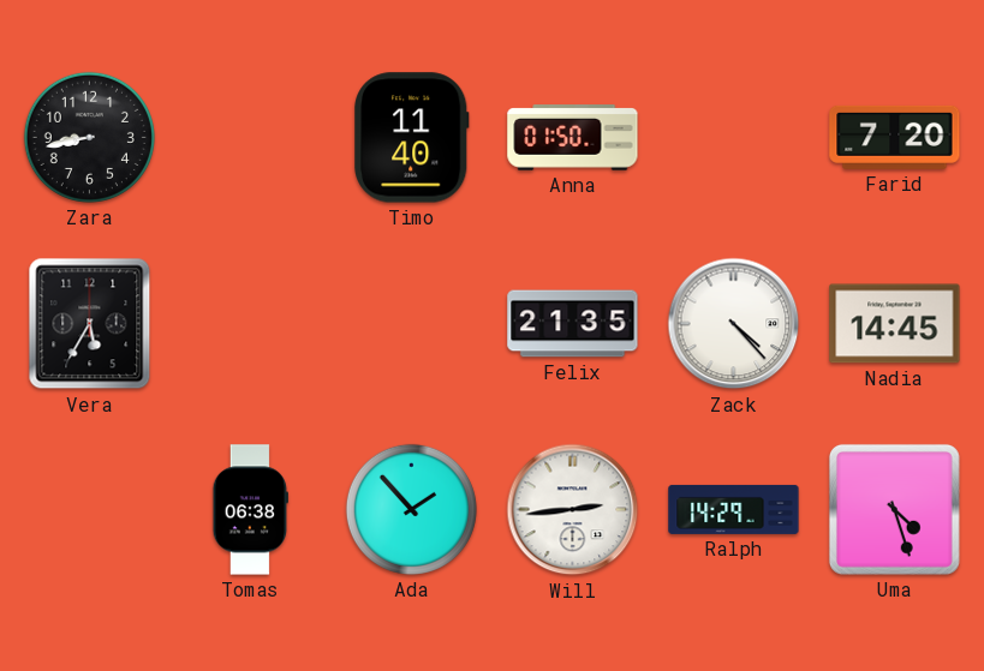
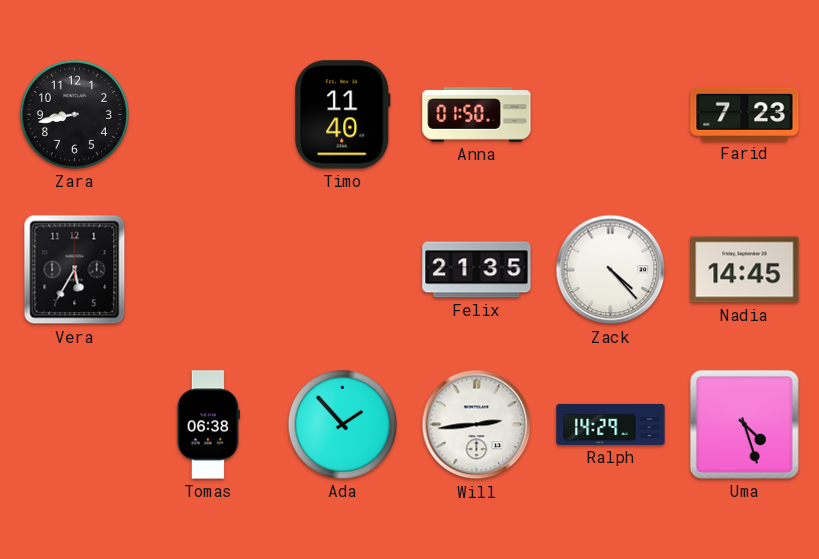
Farid: 7:20 -> 7:23 (745, 114)
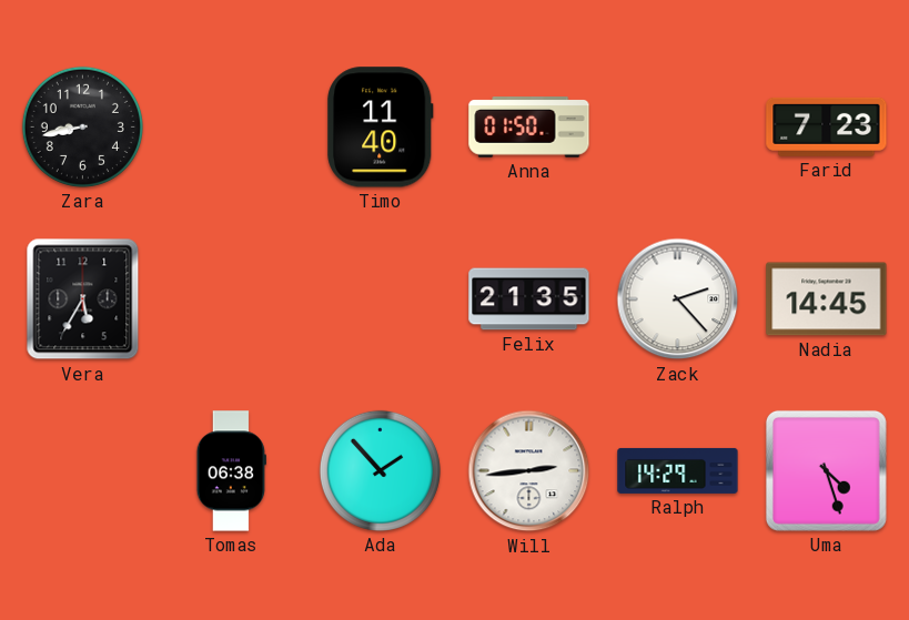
Zack: 4:23 -> 2:23 (678, 299)
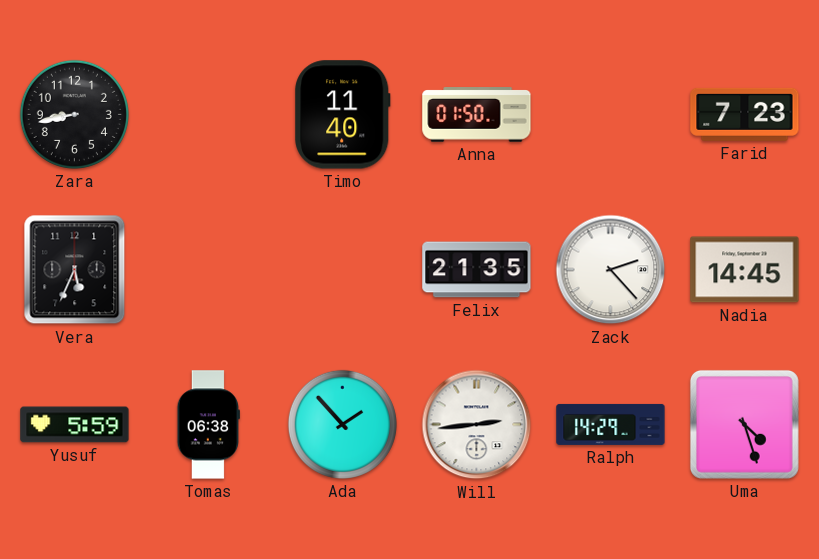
Vera: 5:35 -> 5:34 (75, 270)
Yusuf: none -> 5:59 (75, 425)
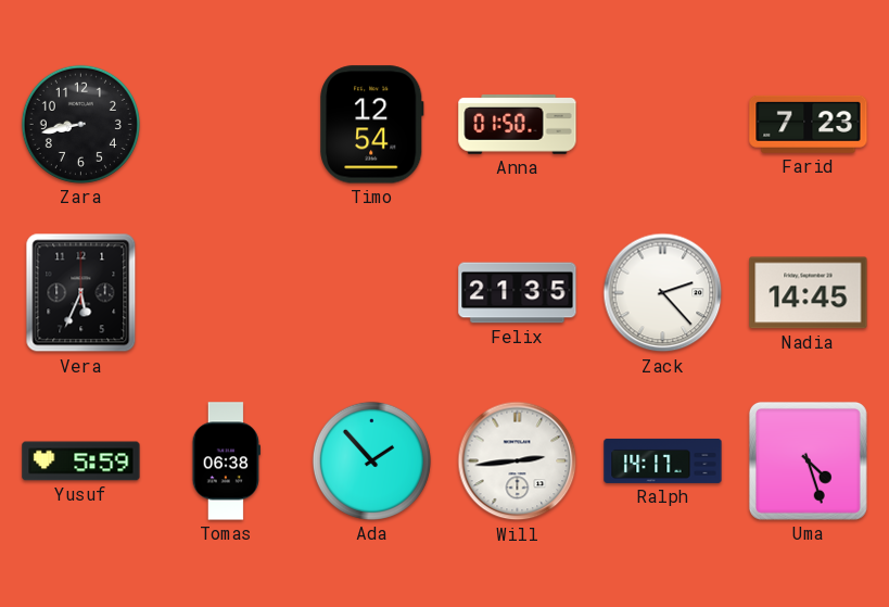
Timo: 11:40 -> 12:54 (372, 125)
Ralph: 14:29 -> 14:17 (663, 460)
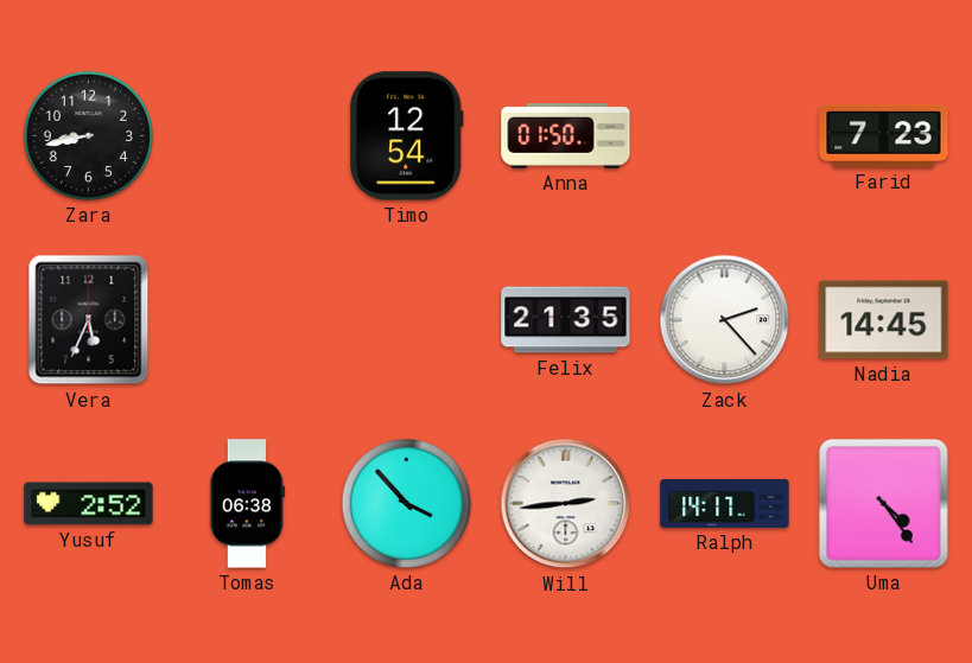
Yusuf: 5:59 -> 2:52 (89, 504)
Ada: 1:53 -> 3:53 (406, 503)
Uma: 4:27 -> 4:24 (883, 503)
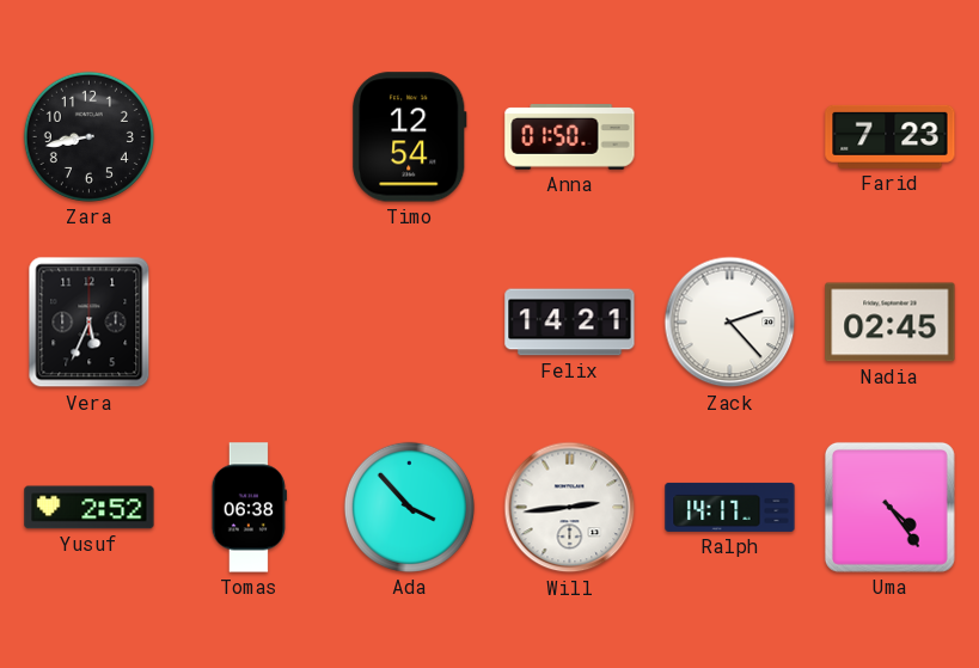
Felix: 21:35 -> 14:21 (570, 323)
Nadia: 14:45 -> 02:45 (891, 323)
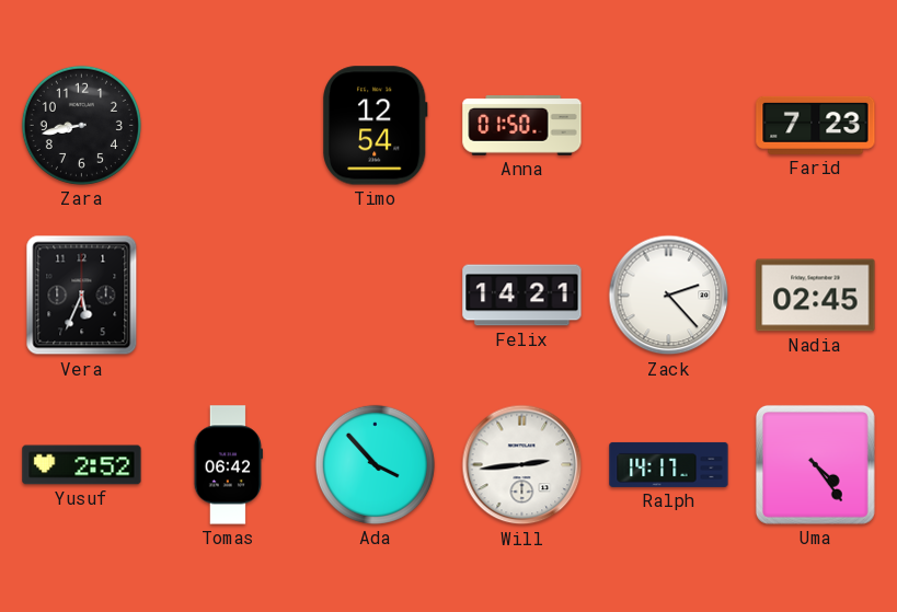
Tomas: 06:38 -> 06:42 (228, 465)
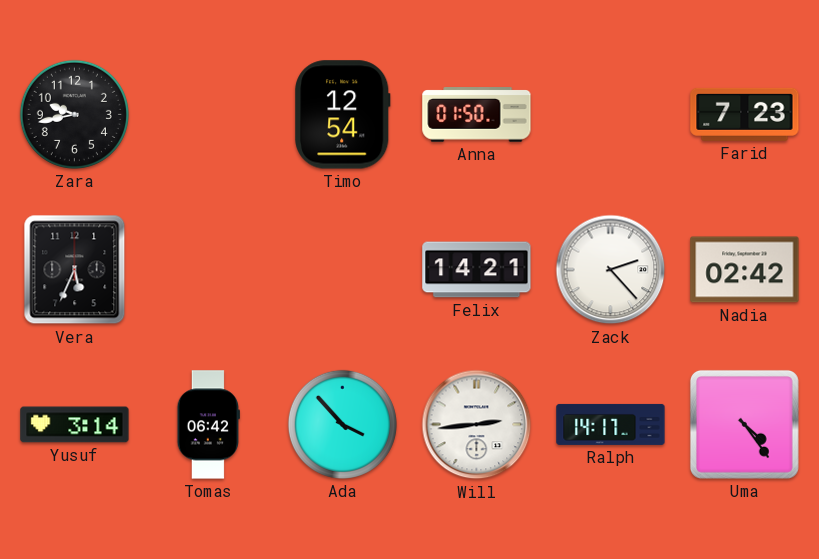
Zara: 8:43 -> 9:43 (74, 114)
Nadia: 02:45 -> 02:42 (745, 270)
Yusuf: 2:52 -> 3:14 (75, 425)
